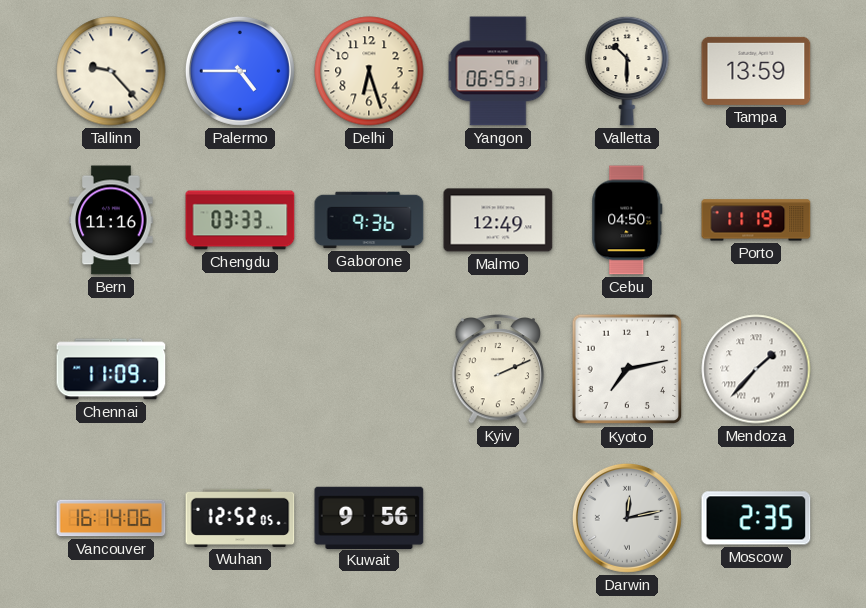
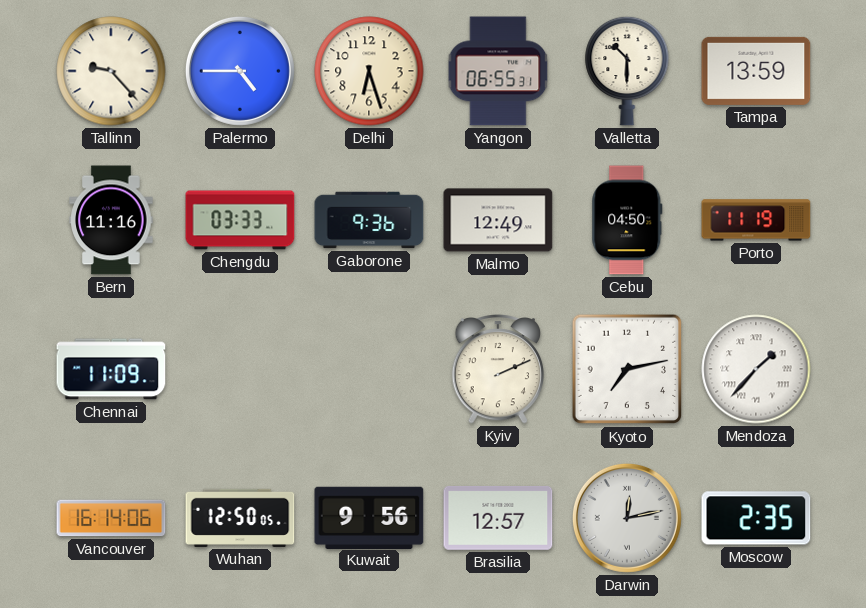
Wuhan: 12:52 -> 12:50 (240, 518)
Brasilia: none -> 12:57 (498, 518)
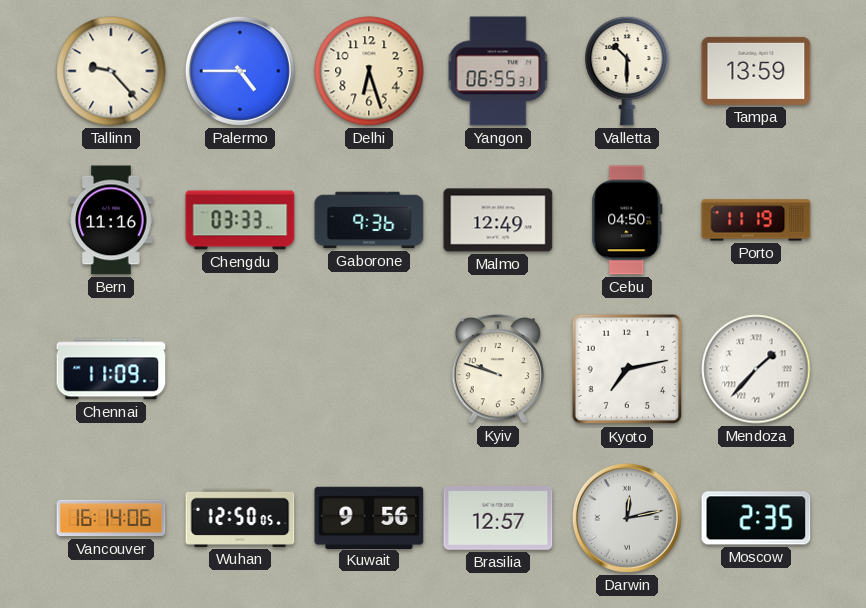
Kyiv: 2:11 -> 9:48 (498, 370)
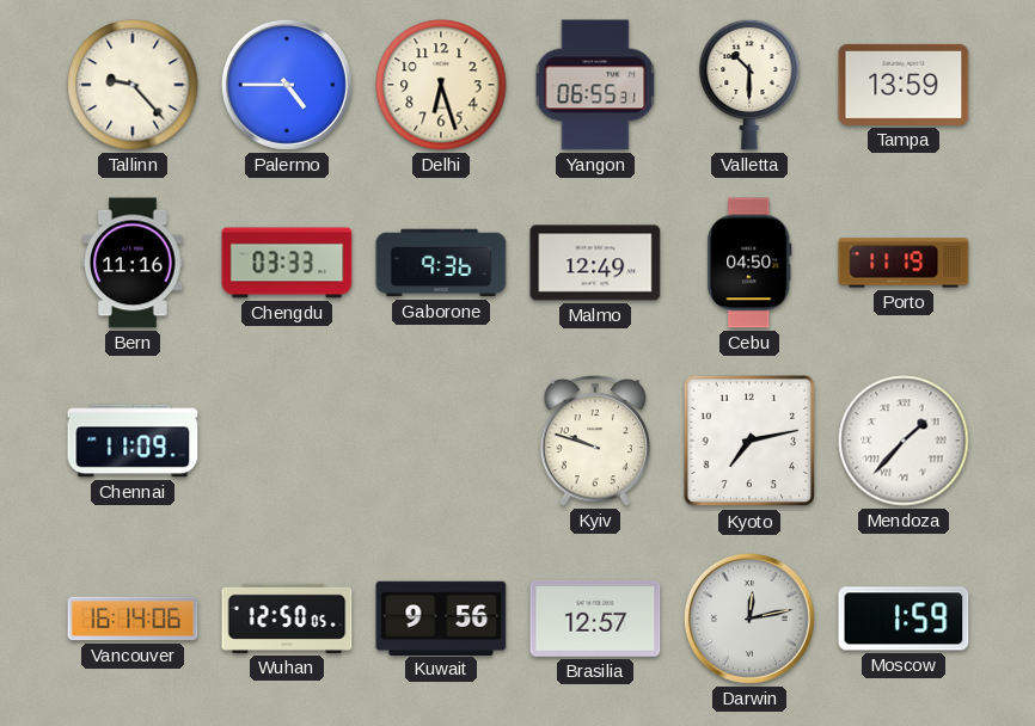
Moscow: 2:35 -> 1:59 (904, 619)
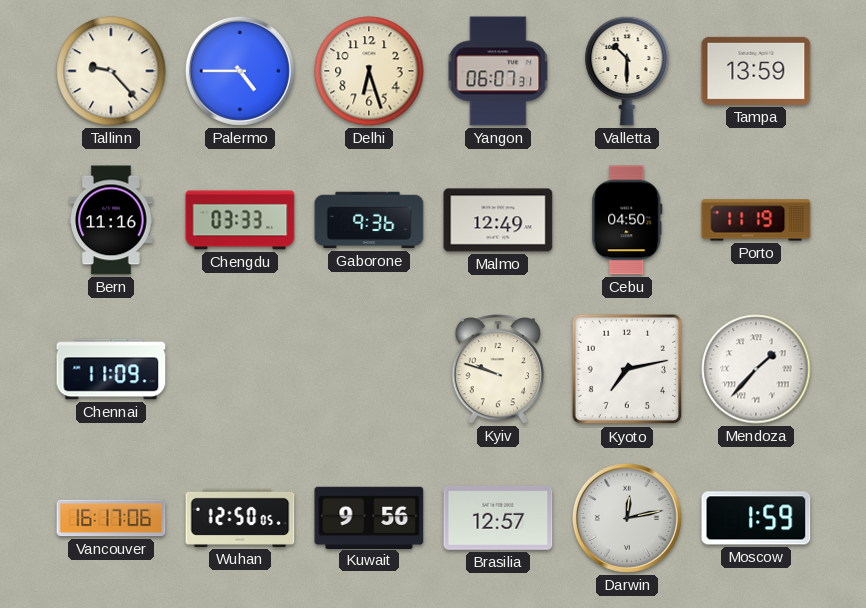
Yangon: 06:55 -> 06:07 (498, 71)
Vancouver: 16:14 -> 16:17 (111, 518)
